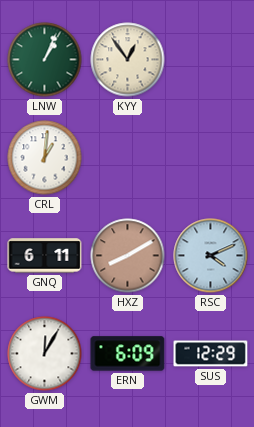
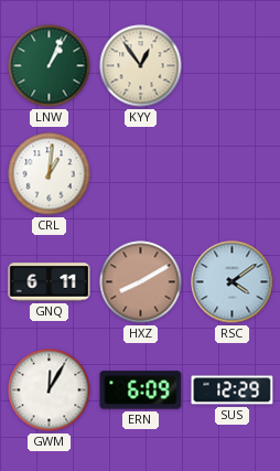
RSC: 4:11 -> 4:09 (233, 282)
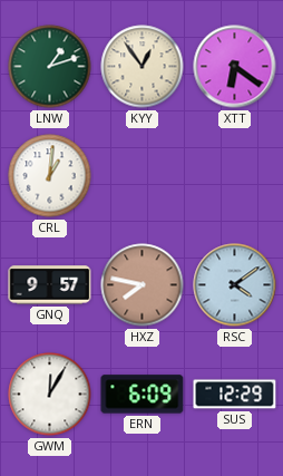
LNW: 1:04 -> 1:12 (50, 67)
XTT: none -> 6:21 (235, 67)
GNQ: 6:11 -> 9:57 (50, 285)
HXZ: 8:10 -> 7:47 (143, 285)
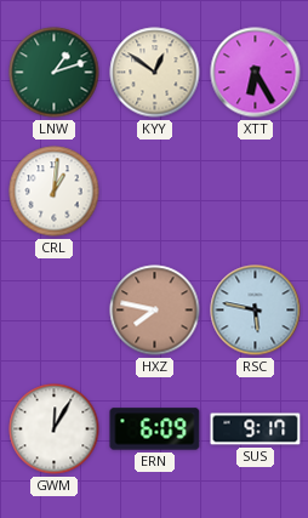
KYY: 12:54 -> 12:51 (155, 73)
XTT: 6:21 -> 6:25 (256, 73)
GNQ: 9:57 -> none (50, 285)
RSC: 4:09 -> 5:47 (256, 311)
SUS: 12:29 -> 9:17 (256, 429)
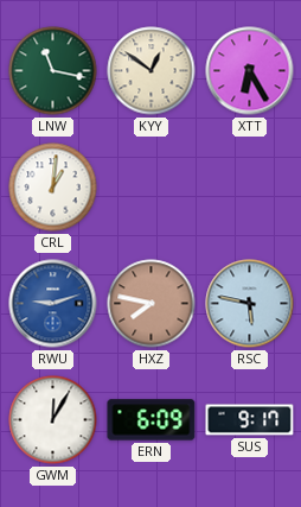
LNW: 1:12 -> 11:17 (53, 71)
RWU: none -> 9:12 (53, 304)
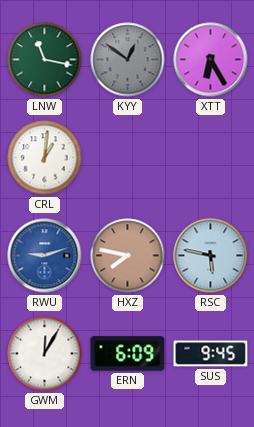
KYY dial: cream -> grey (128, 60)
SUS: 9:17 -> 9:45 (211, 354)
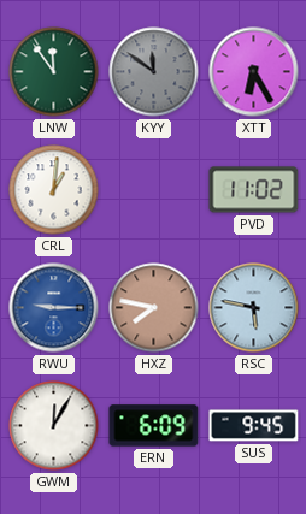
LNW: 11:17 -> 11:54 (54, 72)
KYY: 12:51 -> 11:51 (154, 72)
PVD: none -> 11:02 (254, 190)
RWU: 9:12 -> 9:15 (54, 308)
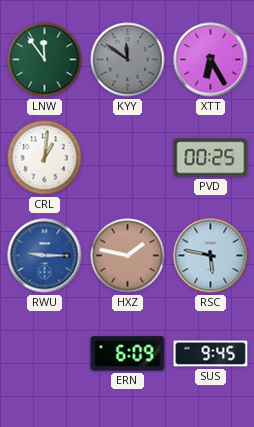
PVD: 11:02 -> 00:25 (211, 158)
HXZ: 7:47 -> 1:47 (128, 256)
GWM: 12:05 -> none (54, 426)
